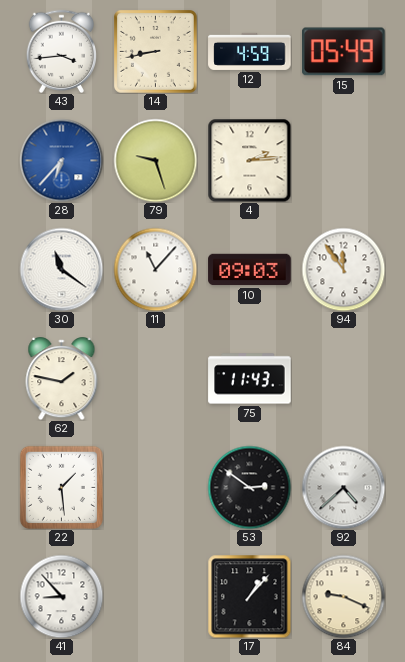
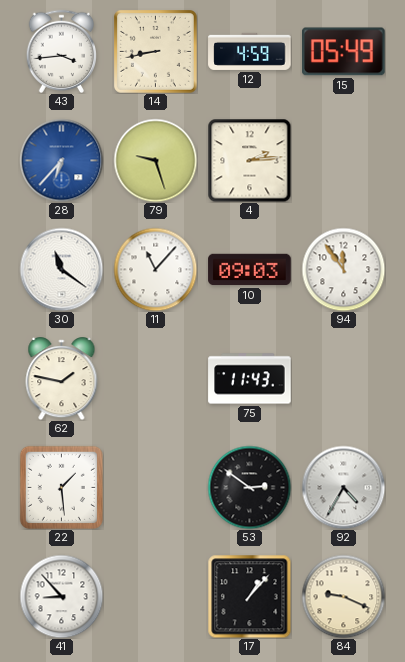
92: 4:38 -> 4:35 (343, 487)
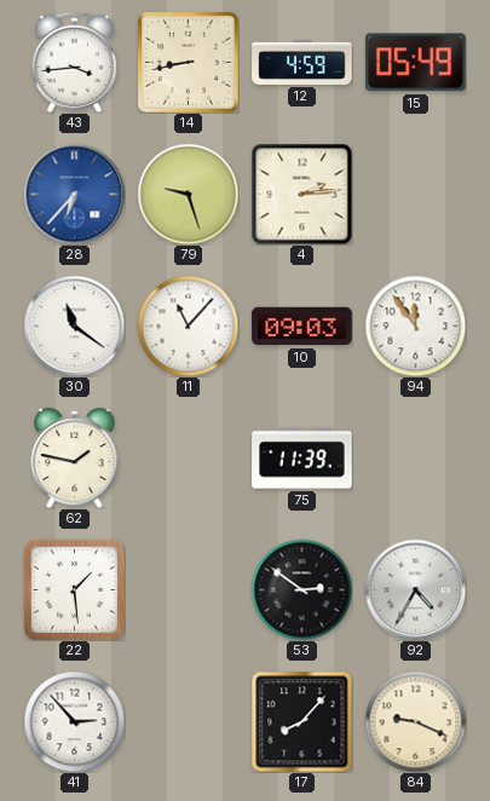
75: 11:43 -> 11:39 (302, 459)
41: 8:53 -> 2:53 (74, 721)
17: 1:07 -> 8:07 (301, 721)
